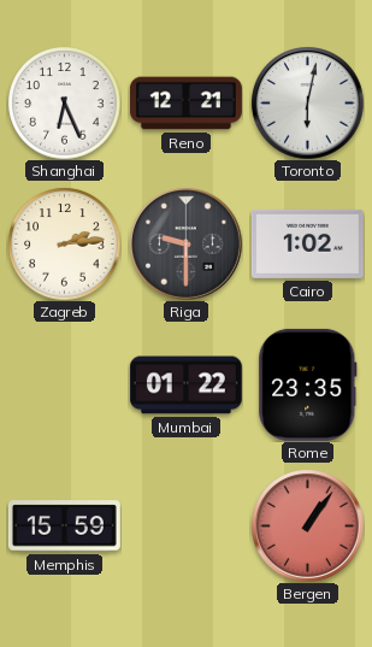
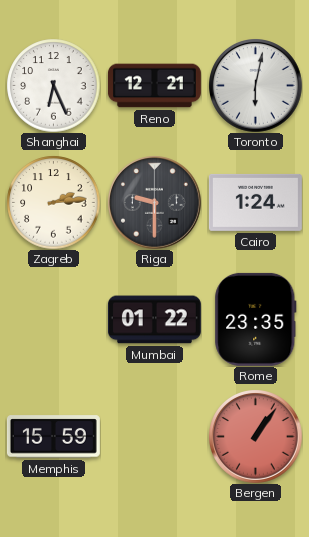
Cairo: 1:02 -> 1:24 (255, 202)
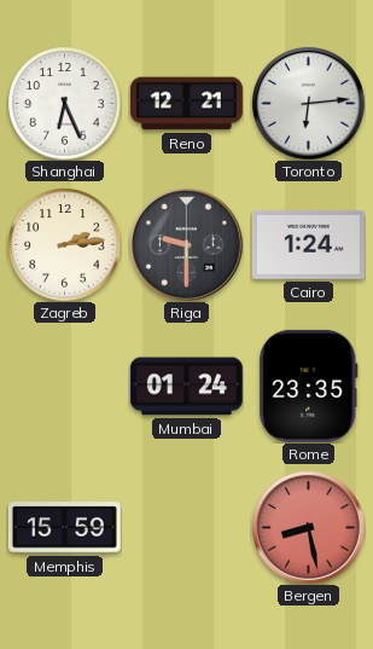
Toronto: 6:02 -> 6:14 (309, 104)
Mumbai: 01:22 -> 01:24 (186, 387)
Bergen: 1:06 -> 8:28 (309, 528)
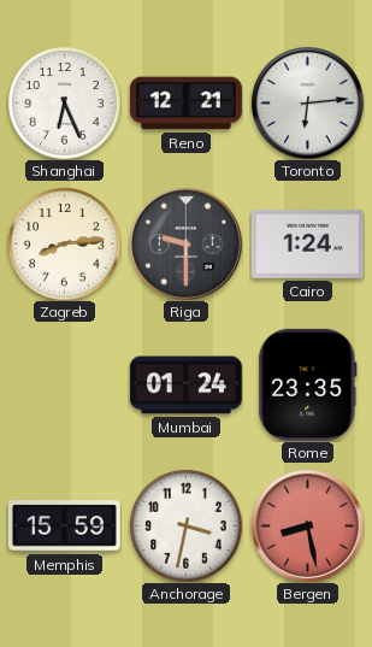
Zagreb: 2:14 -> 8:14 (64, 243)
Anchorage: none -> 3:32 (185, 525)
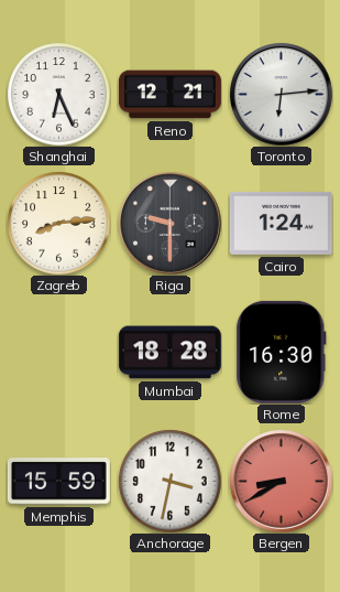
Mumbai: 01:24 -> 18:28 (169, 353)
Rome: 23:35 -> 16:30 (282, 352)
Bergen: 8:28 -> 8:40 (282, 482)
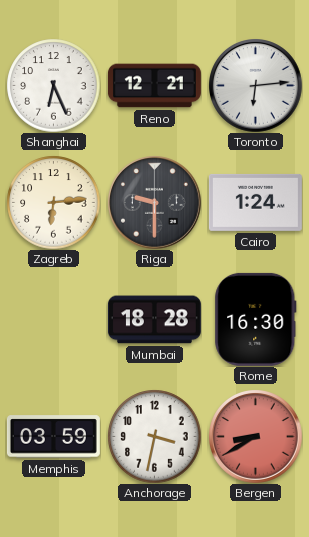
Zagreb: 8:14 -> 6:14 (53, 202)
Memphis: 15:59 -> 03:59 (53, 437)
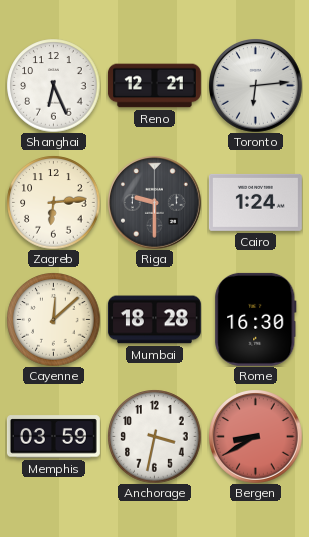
Cayenne: none -> 12:08 (53, 319)
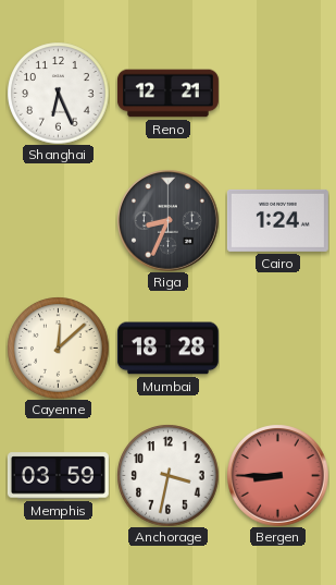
Toronto: 6:14 -> none (256, 86)
Zagreb: 6:14 -> none (53, 202)
Riga: 9:30 -> 8:34 (169, 221)
Rome: 16:30 -> none (256, 319)
Bergen: 8:40 -> 8:45 (278, 476)
